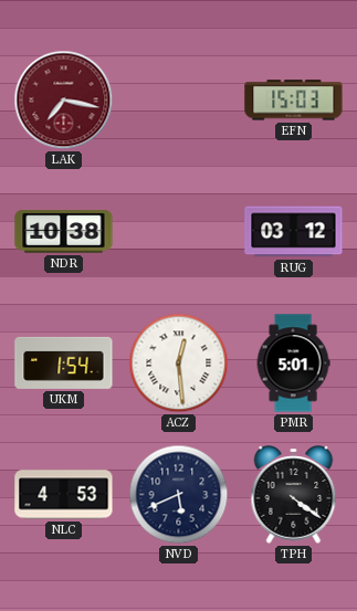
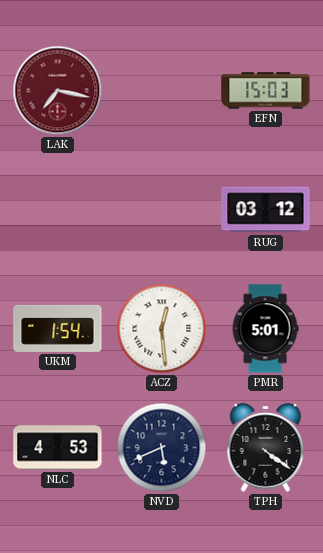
NDR: 10:38 -> none (64, 232)
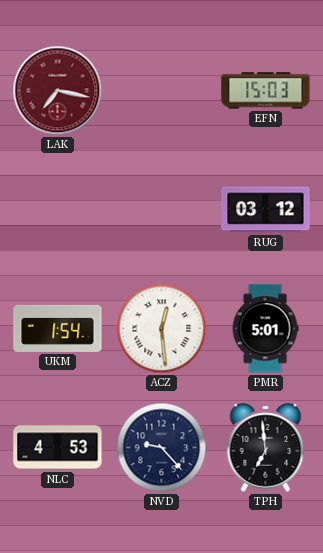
NVD: 5:41 -> 9:23 (162, 448)
TPH: 4:21 -> 6:59 (266, 448)
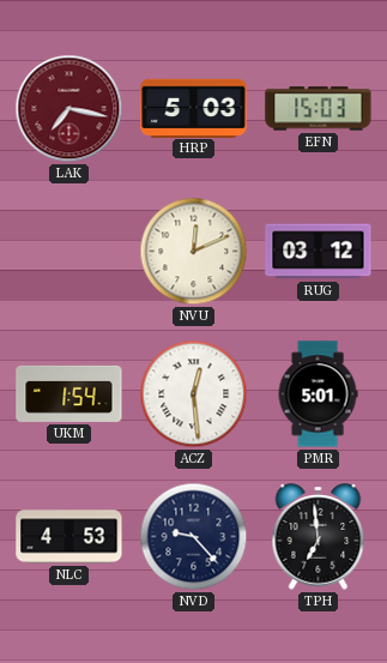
HRP: none -> 5:03 (194, 108)
NVU: none -> 12:11 (194, 252)
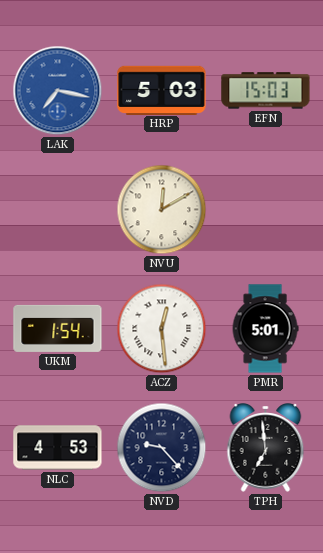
LAK dial: burgundy -> blue (58, 91)
NVU: 12:11 -> 12:10 (162, 210)
RUG: 03:12 -> none (319, 252)
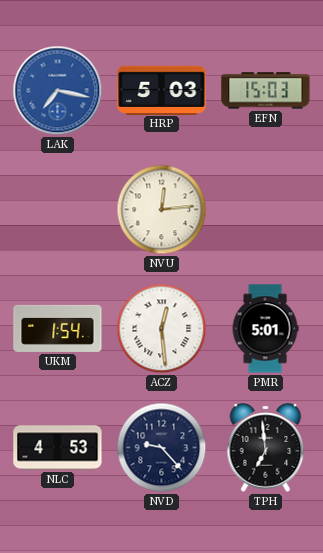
NVU: 12:10 -> 12:14 (162, 210)
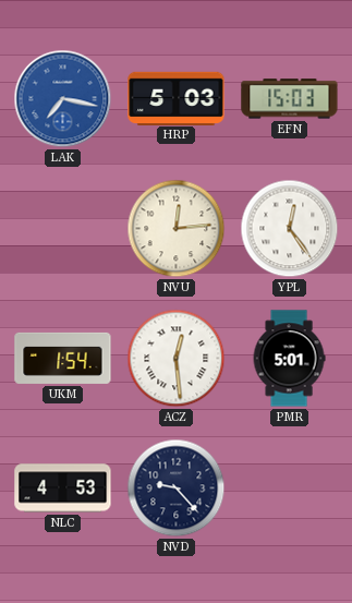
YPL: none -> 12:24 (290, 229)
TPH: 6:59 -> none (266, 448)
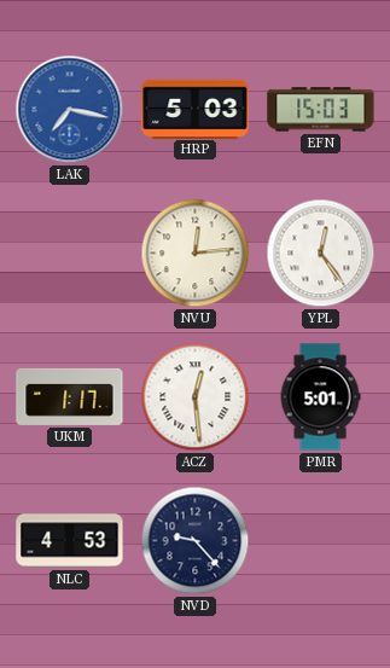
UKM: 1:54 -> 1:17 (70, 396)
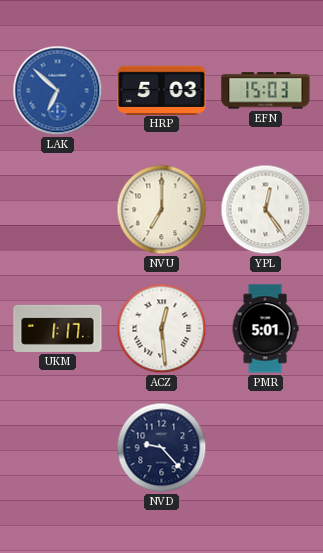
LAK: 7:17 -> 6:52 (58, 91)
NVU: 12:14 -> 7:00 (162, 210)
NLC: 4:53 -> none (70, 541)
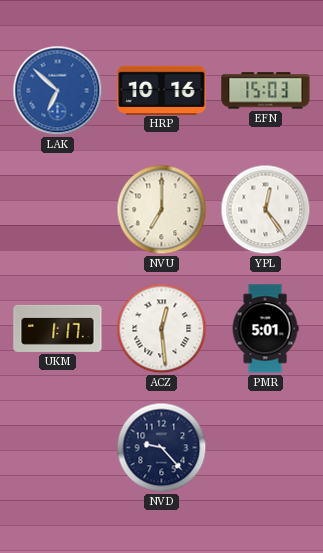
HRP: 5:03 -> 10:16 (162, 90)
